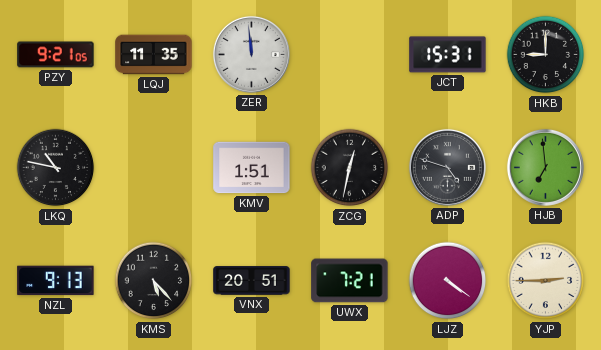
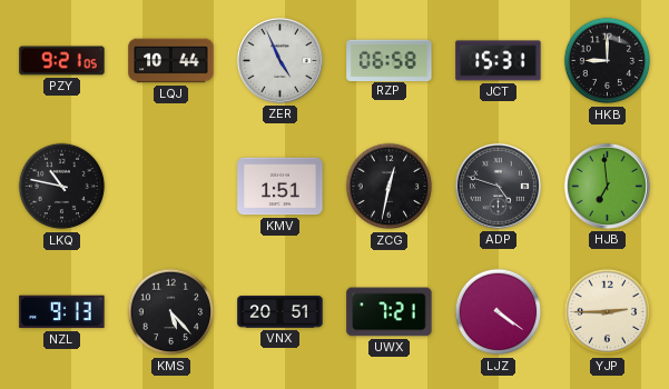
LQJ: 11:35 -> 10:44 (171, 61)
ZER: 11:59 -> 4:56 (279, 60)
RZP: none -> 06:58 (390, 60)
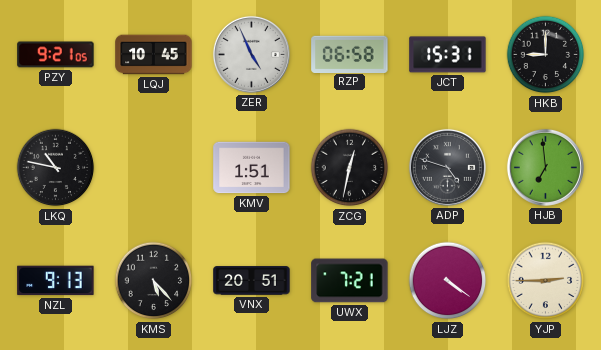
LQJ: 10:44 -> 10:45 (154, 55)
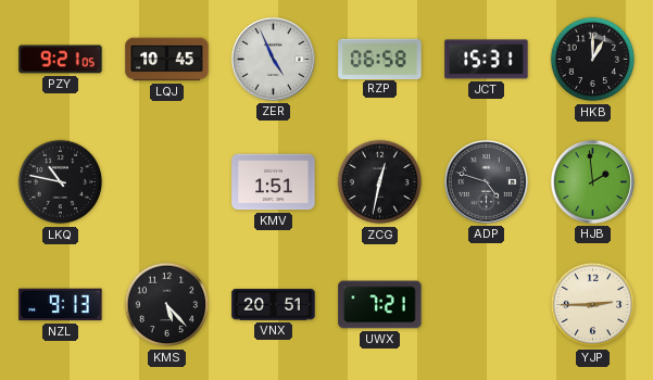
HKB: 9:00 -> 1:00 (593, 60)
HJB: 6:59 -> 1:59 (592, 181)
LJZ: 4:21 -> none (448, 281)
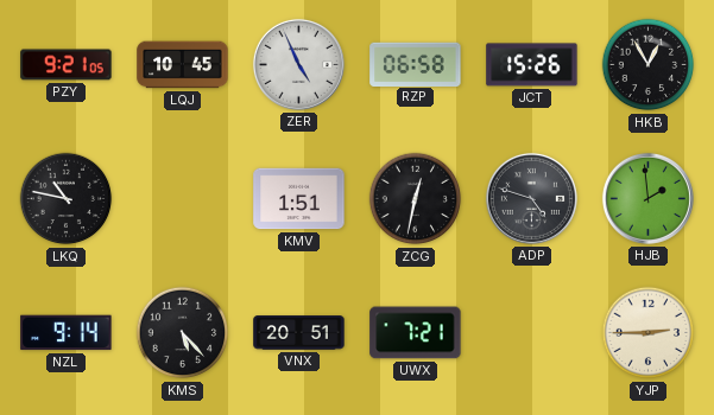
JCT: 15:31 -> 15:26 (532, 65)
HKB: 1:00 -> 12:55 (649, 65)
NZL: 9:13 -> 9:14 (67, 333)
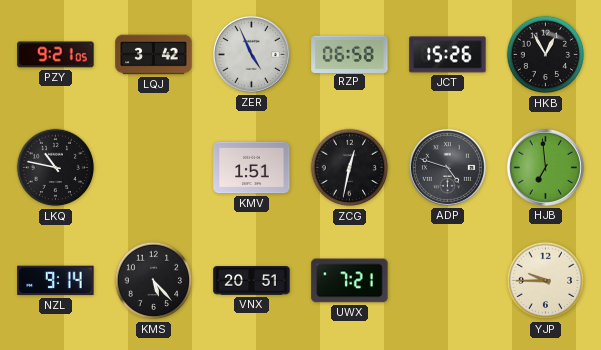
LQJ: 10:45 -> 3:42 (154, 55)
HJB: 1:59 -> 6:59 (545, 167)
YJP: 2:45 -> 9:45 (546, 281)
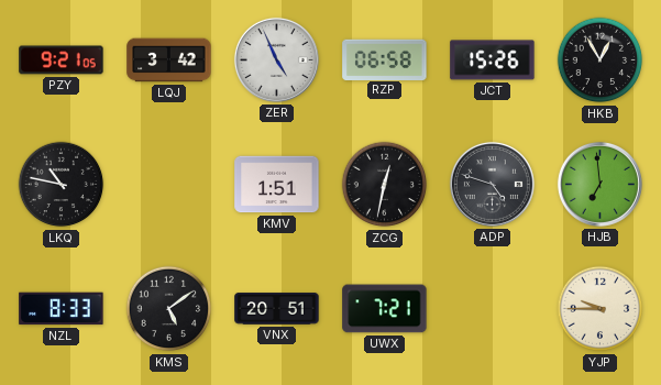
NZL: 9:14 -> 8:33 (62, 309)
KMS: 5:23 -> 5:09 (169, 309)
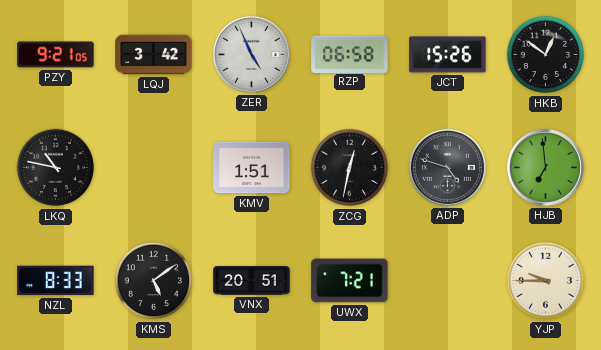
HKB: 12:55 -> 12:51 (546, 55)
